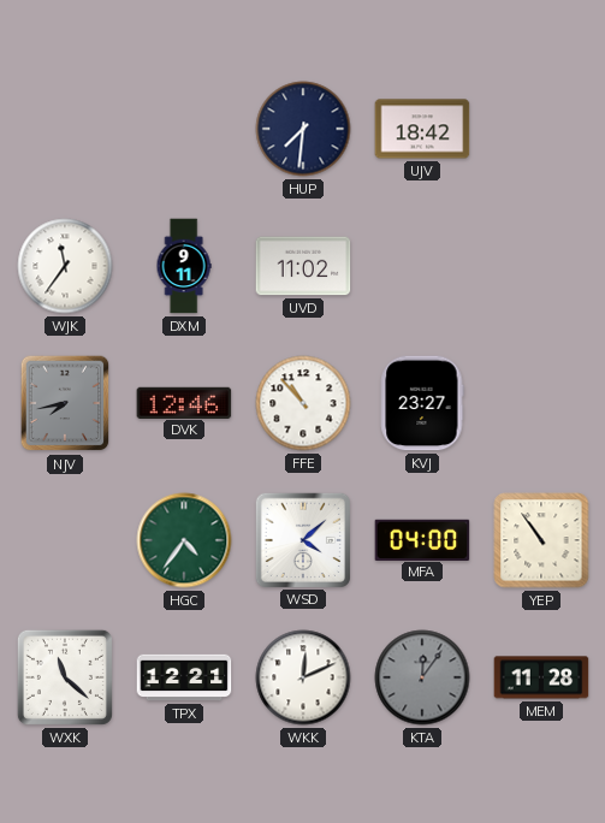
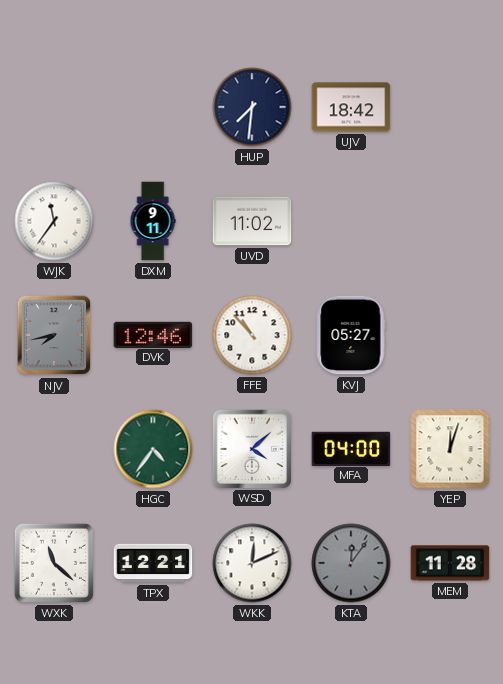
KVJ: 23:27 -> 05:27 (351, 335)
YEP: 10:54 -> 12:03 (450, 449)
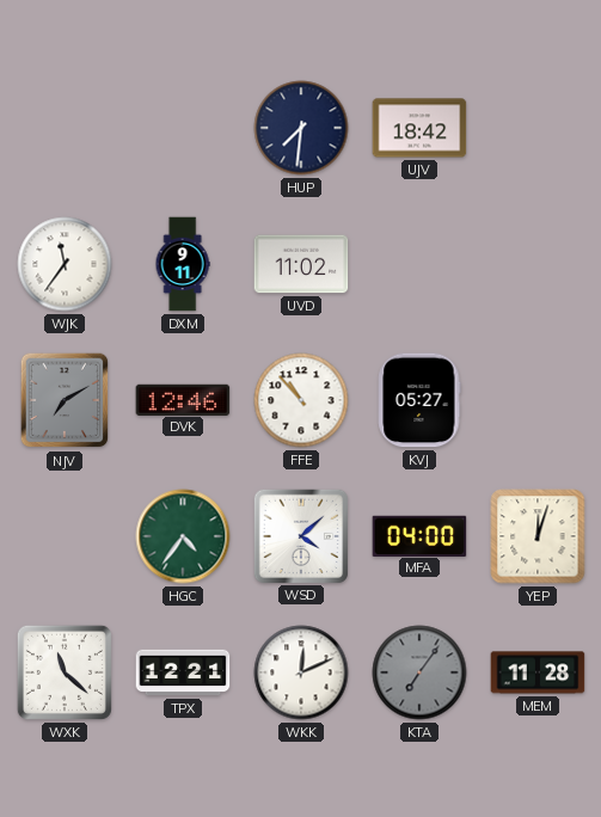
NJV: 7:43 -> 7:10 (65, 400)
KTA: 12:06 -> 7:06 (419, 672)
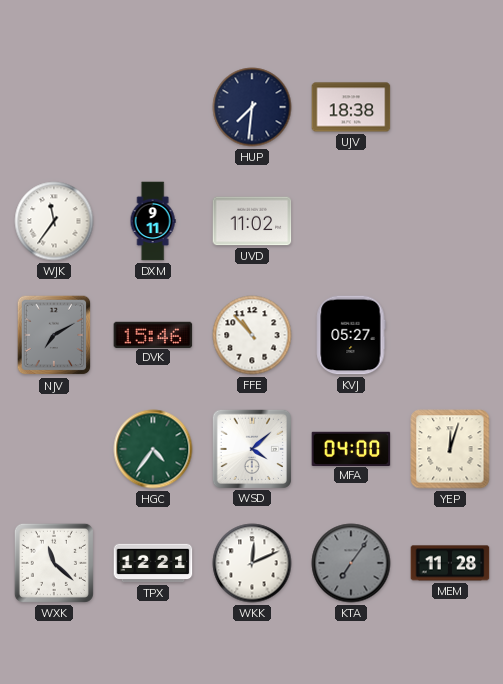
UJV: 18:42 -> 18:38 (351, 107)
DVK: 12:46 -> 15:46 (153, 334)
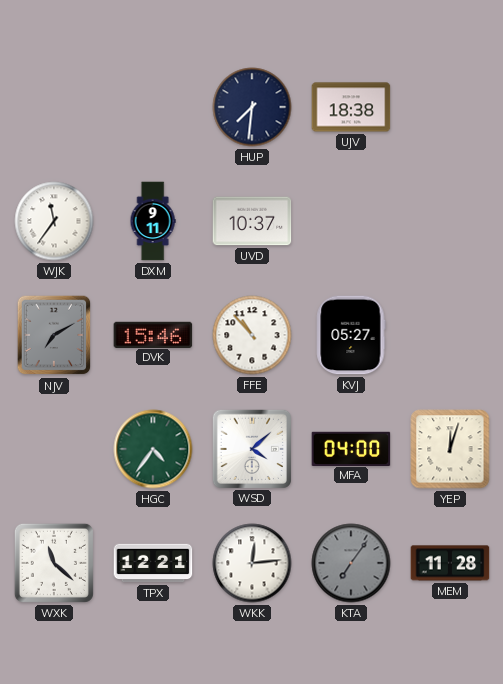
UVD: 11:02 -> 10:37 (252, 221)
WKK: 12:11 -> 12:14 (252, 563)
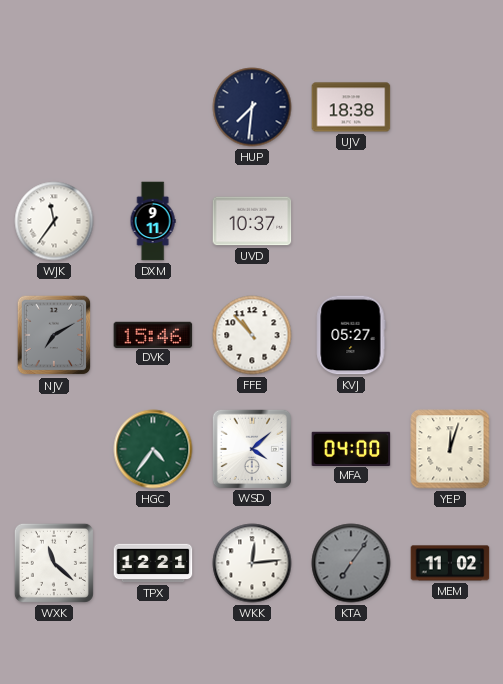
MEM: 11:28 -> 11:02 (450, 563)
